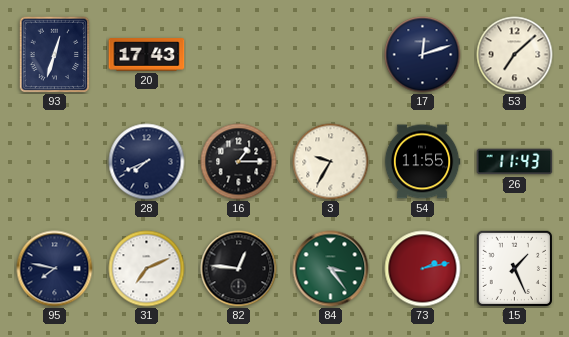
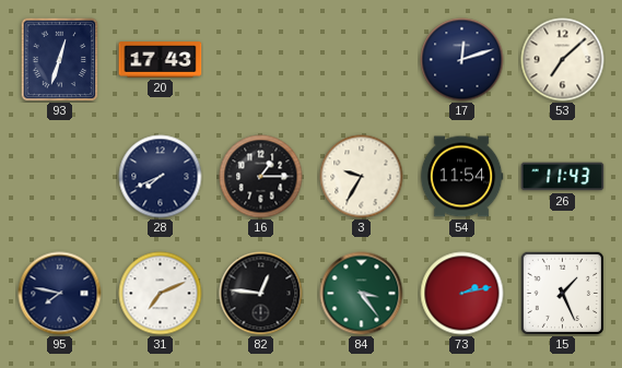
54: 11:55 -> 11:54 (461, 177)
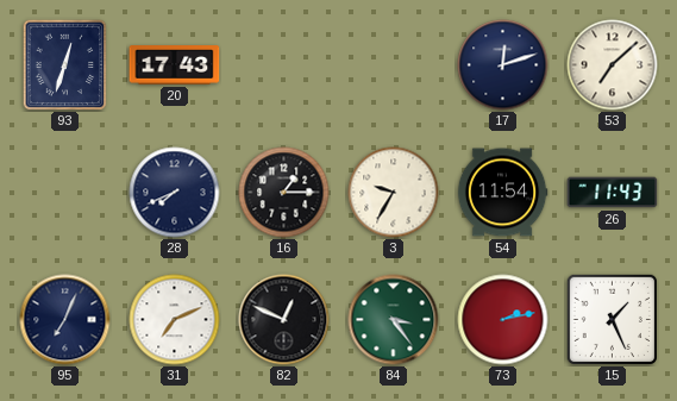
95: 7:47 -> 7:04 (65, 320)
82: 12:46 -> 12:49 (284, 320)
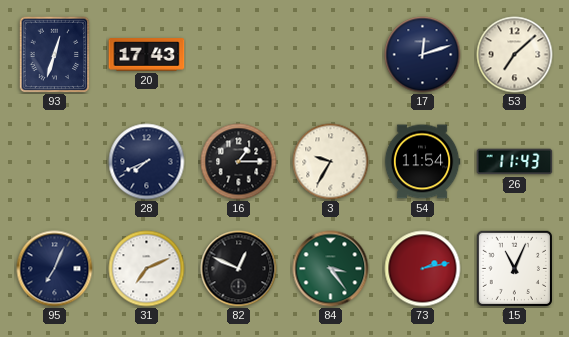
15: 1:26 -> 11:04 (514, 268)
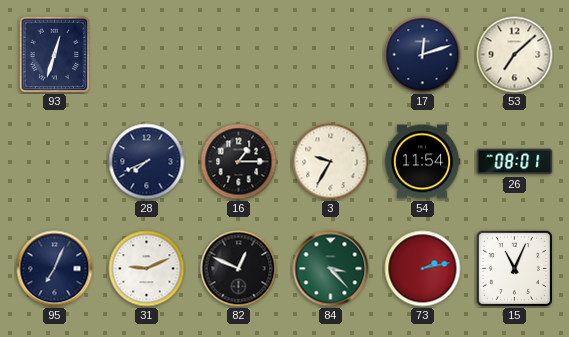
20: 17:43 -> none (147, 55)
26: 11:43 -> 08:01 (515, 162)
31: 7:11 -> 9:11 (147, 269)
84: 3:24 -> 3:23 (331, 269)
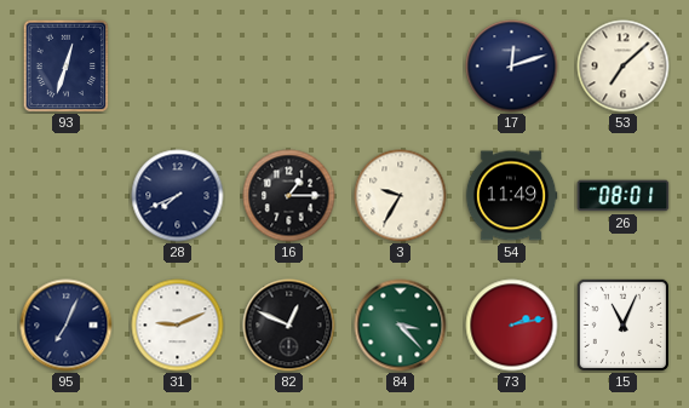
54: 11:54 -> 11:49 (511, 196)
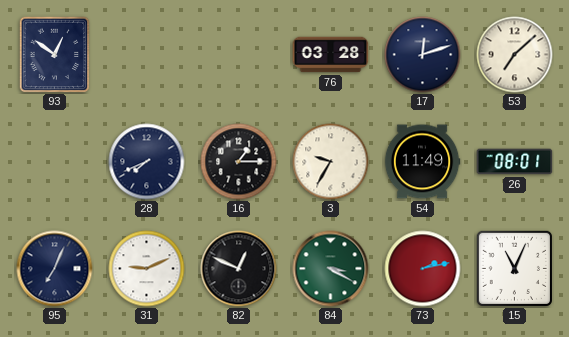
93: 12:33 -> 12:51 (55, 54)
76: none -> 03:28 (331, 55)
84: 3:23 -> 3:20 (331, 269)
